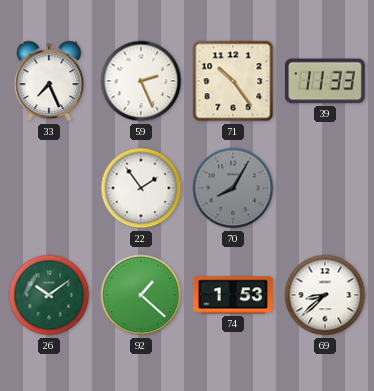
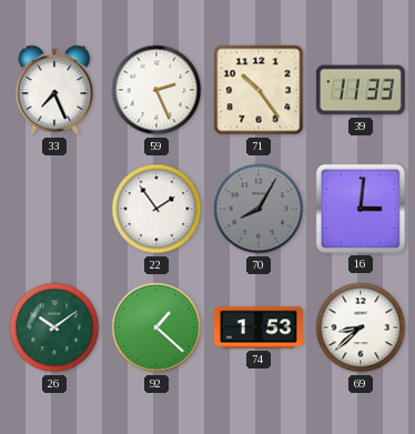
16: none -> 3:01 (361, 209)
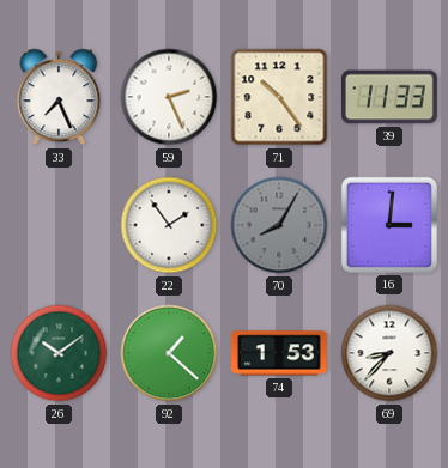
69: 8:38 -> 8:37 (389, 353)
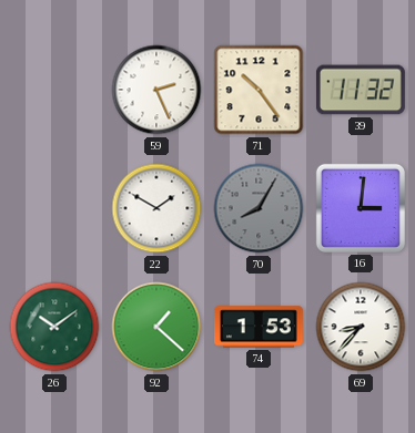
33: 7:26 -> none (59, 97)
39: 11:33 -> 11:32 (361, 90)
22: 1:54 -> 1:50 (156, 208)
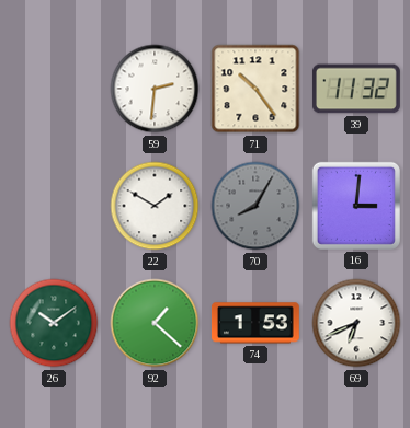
59: 2:26 -> 2:31 (155, 89)
69: 8:37 -> 6:41 (356, 323)
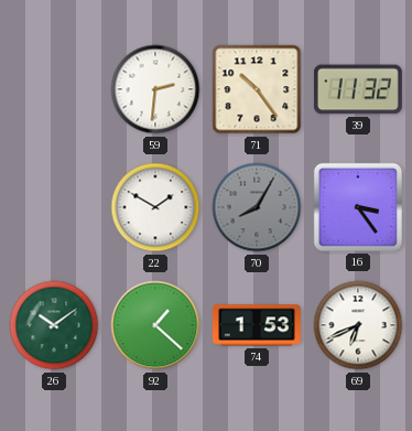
16: 3:01 -> 3:24 (358, 207)
